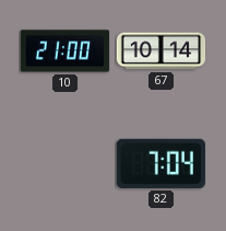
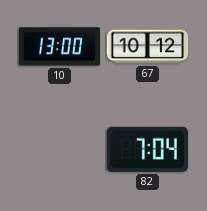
10: 21:00 -> 13:00 (59, 47)
67: 10:14 -> 10:12 (147, 47)
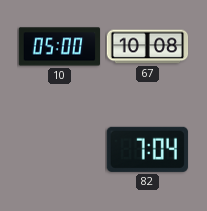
10: 13:00 -> 05:00 (59, 47)
67: 10:12 -> 10:08 (147, 47)
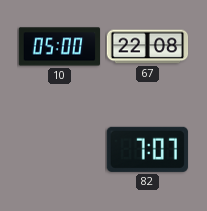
67: 10:08 -> 22:08 (147, 47)
82: 7:04 -> 7:07 (147, 149)
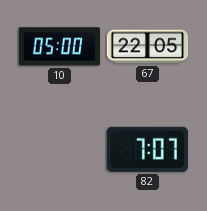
67: 22:08 -> 22:05 (147, 47)
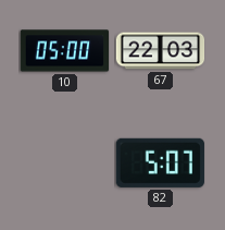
67: 22:05 -> 22:03 (160, 51)
82: 7:07 -> 5:07 (160, 162)
